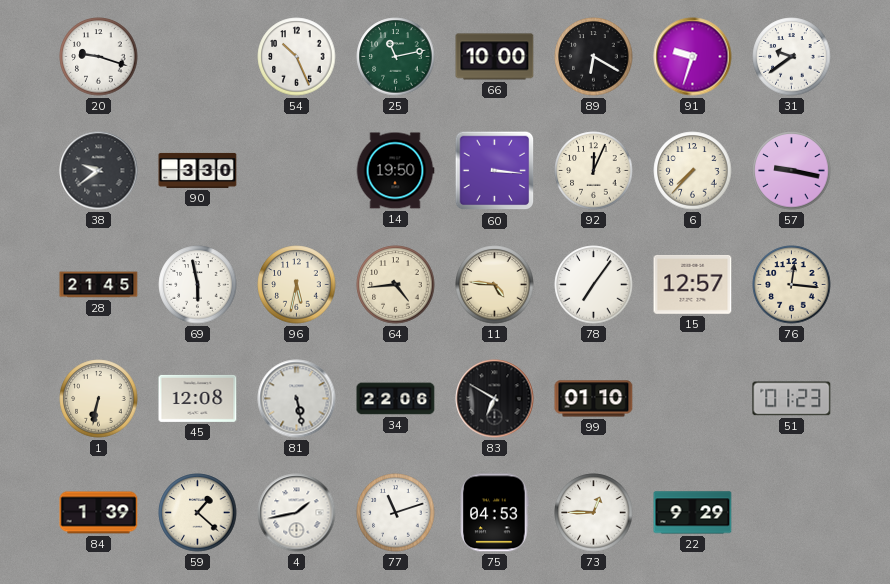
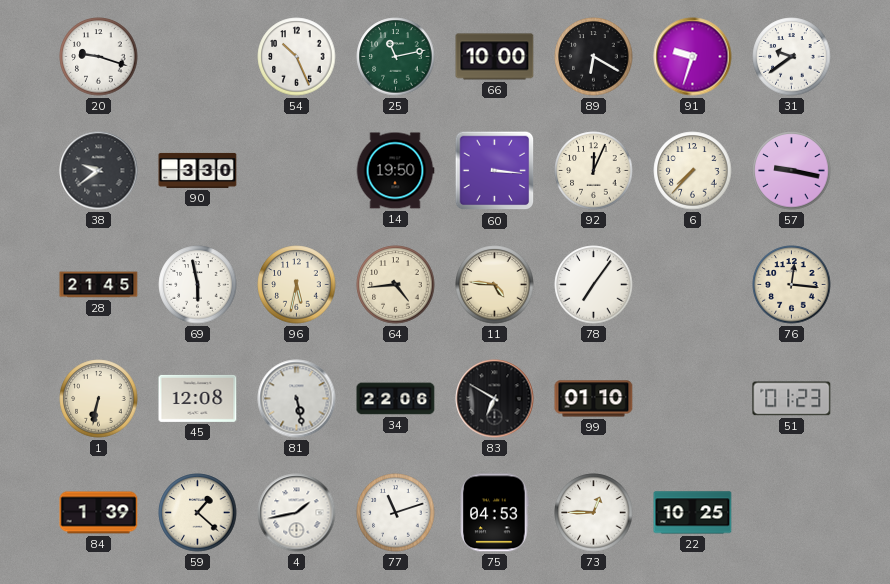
15: 12:57 -> none (693, 284)
22: 9:29 -> 10:25 (693, 513)
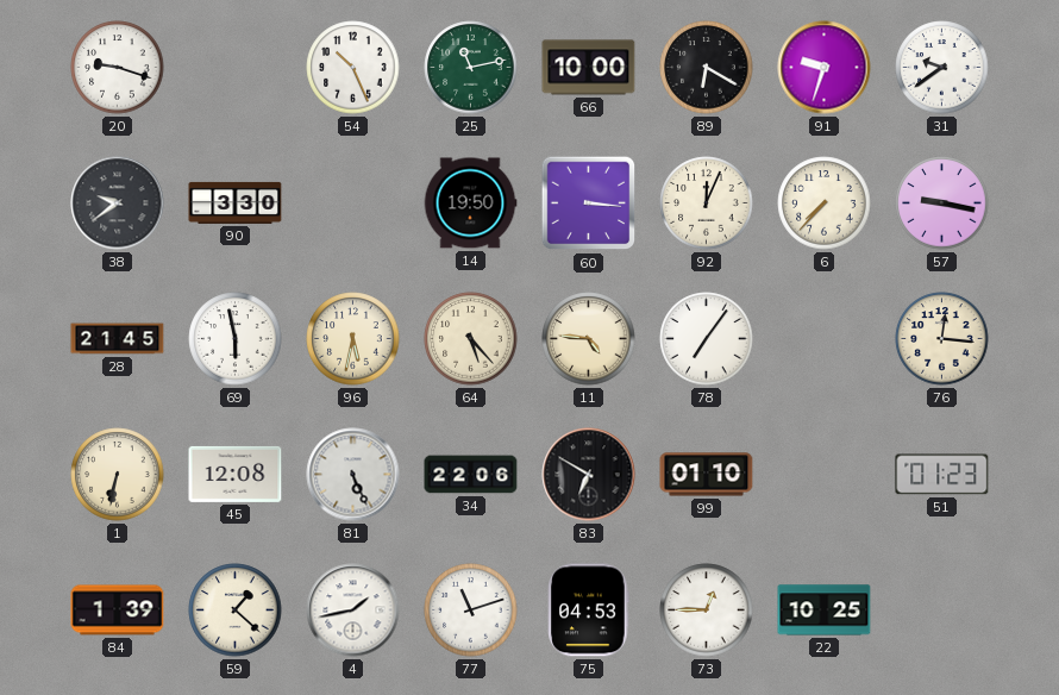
64: 4:44 -> 5:23 (471, 339)
81: 5:28 -> 5:26 (353, 475)
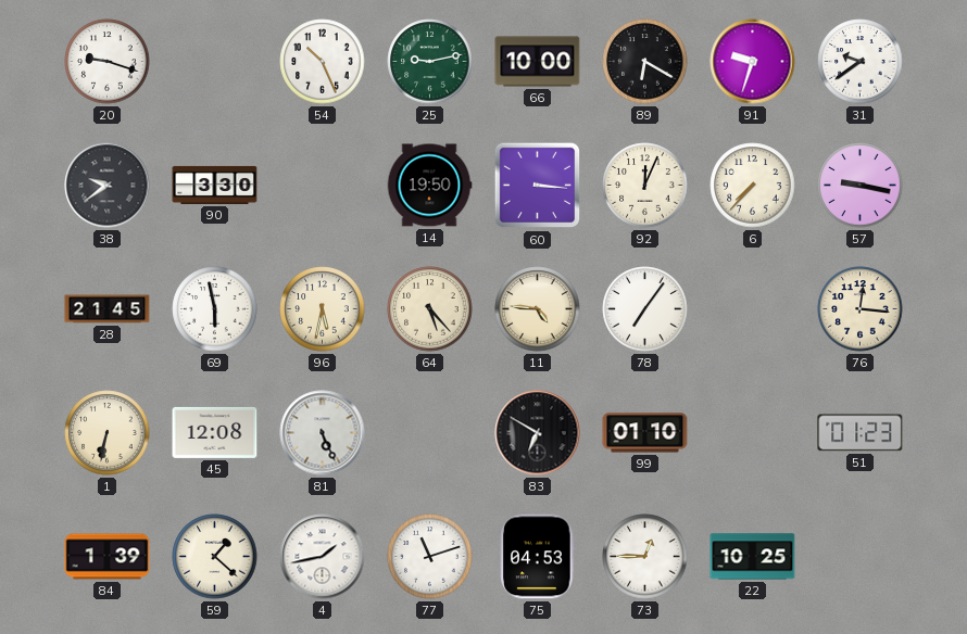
25: 11:13 -> 9:13 (430, 62)
34: 22:06 -> none (471, 475)
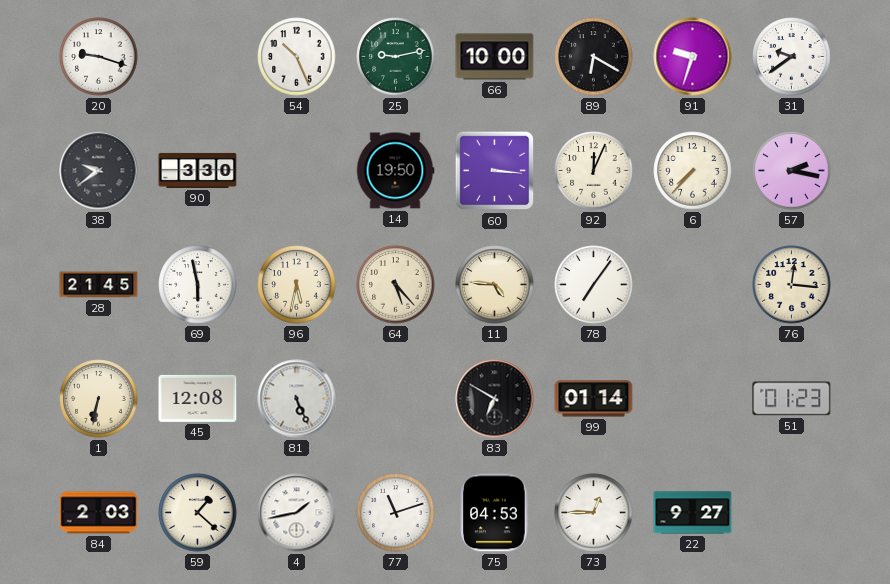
57: 9:17 -> 2:17 (792, 171)
99: 01:10 -> 01:14 (594, 399)
84: 1:39 -> 2:03 (99, 513)
22: 10:25 -> 9:27 (693, 513)
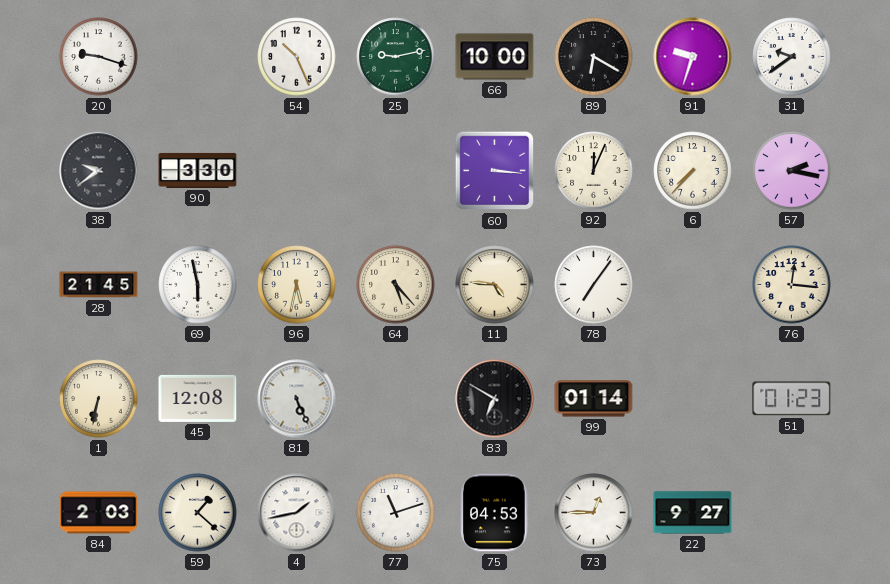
14: 19:50 -> none (395, 171)
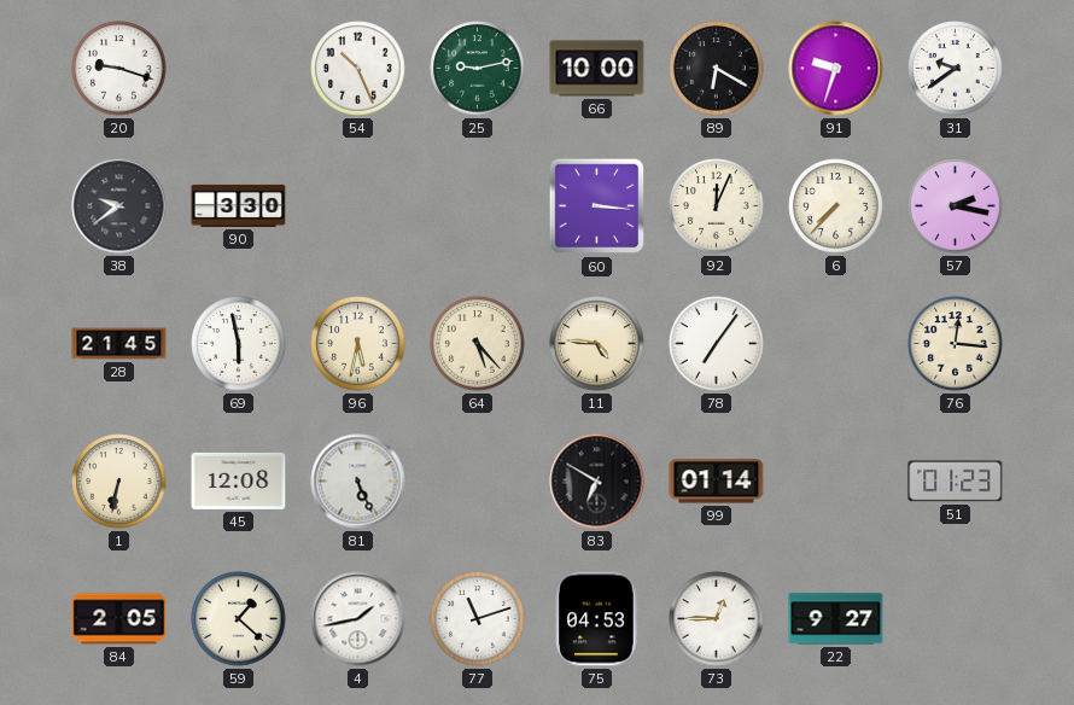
84: 2:03 -> 2:05 (119, 619)
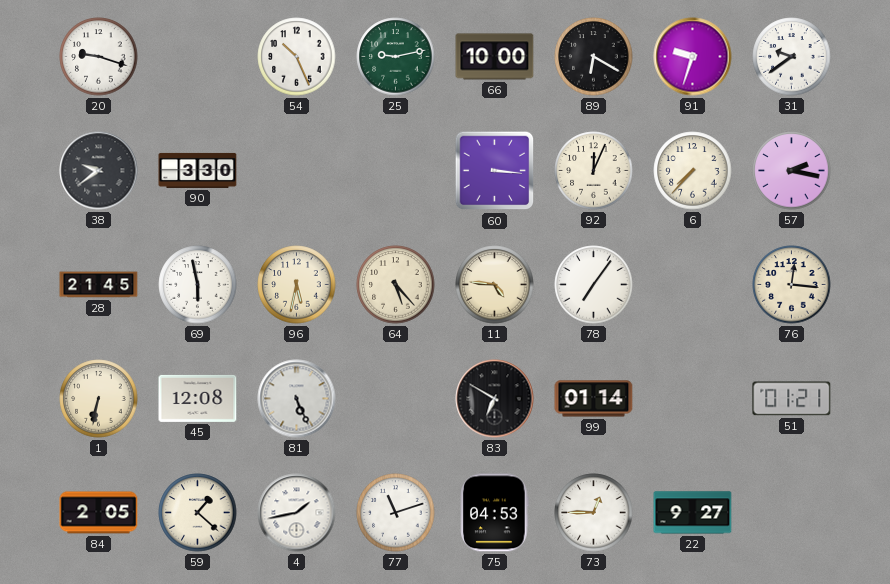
51: 01:23 -> 01:21 (792, 399)
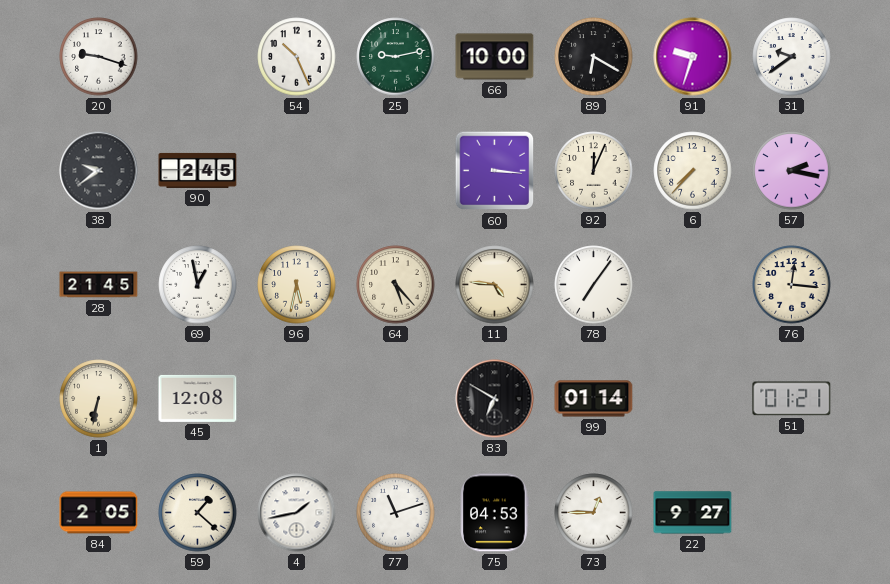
90: 3:30 -> 2:45 (198, 170)
69: 5:58 -> 12:58 (198, 285)
81: 5:26 -> none (297, 399)
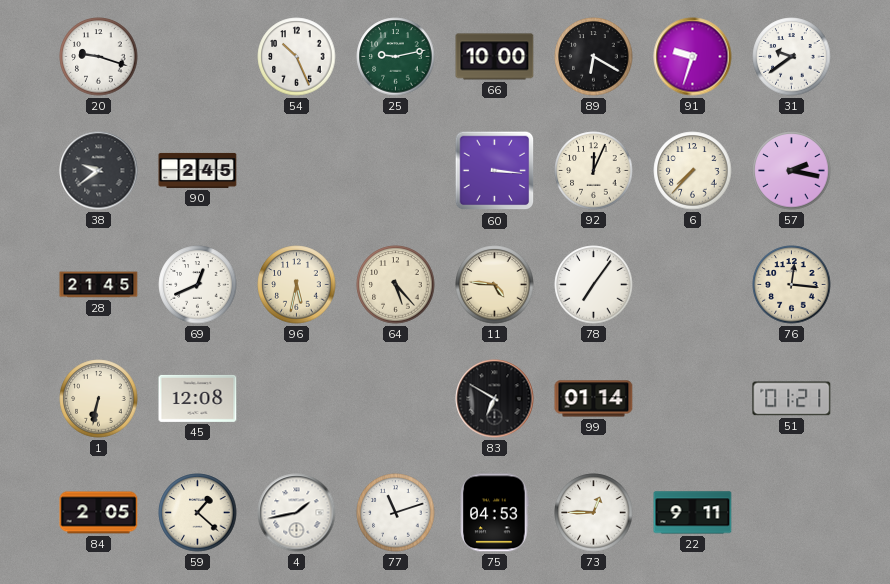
69: 12:58 -> 12:41 (198, 285)
22: 9:27 -> 9:11 (693, 513)
